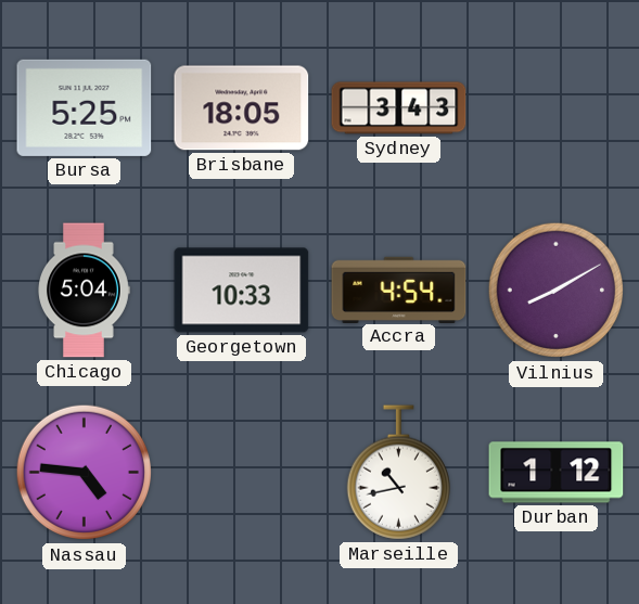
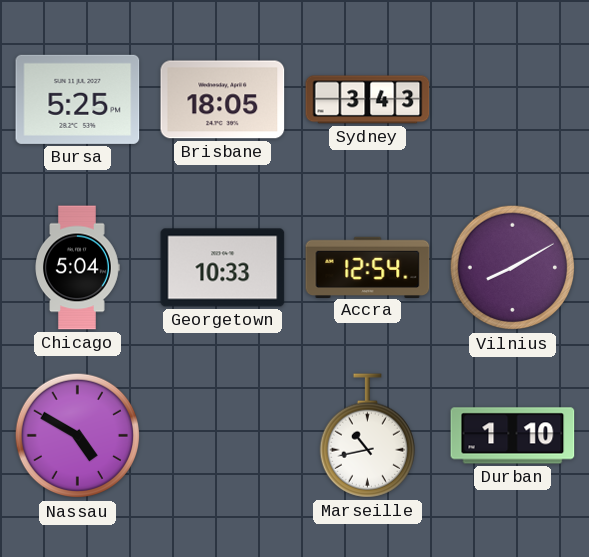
Accra: 4:54 -> 12:54 (368, 267)
Nassau: 4:46 -> 4:50 (78, 436)
Durban: 1:12 -> 1:10 (513, 436)
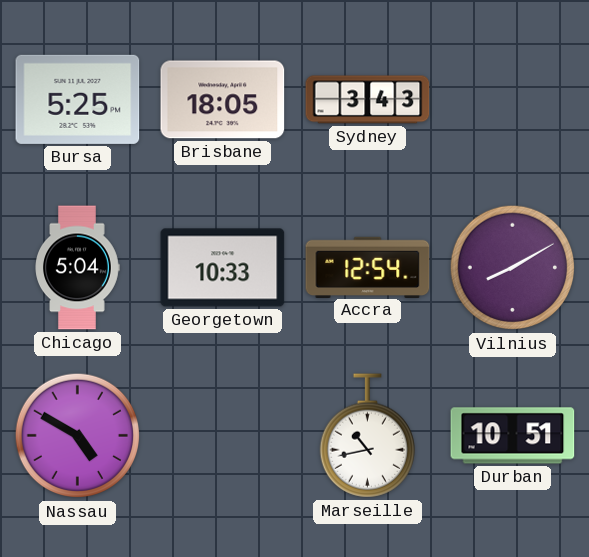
Durban: 1:10 -> 10:51 (513, 436)
